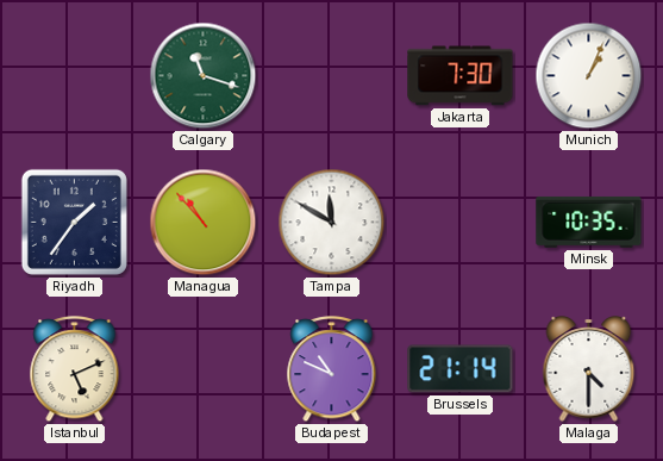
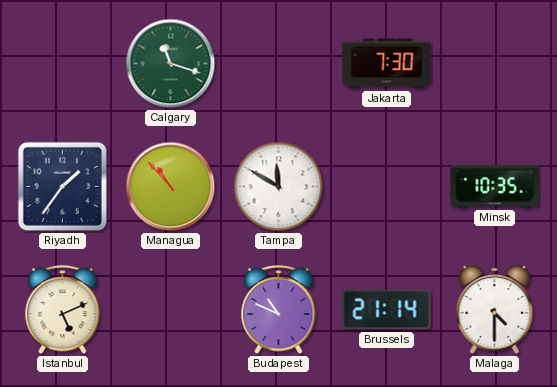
Munich: 1:04 -> none (589, 76)
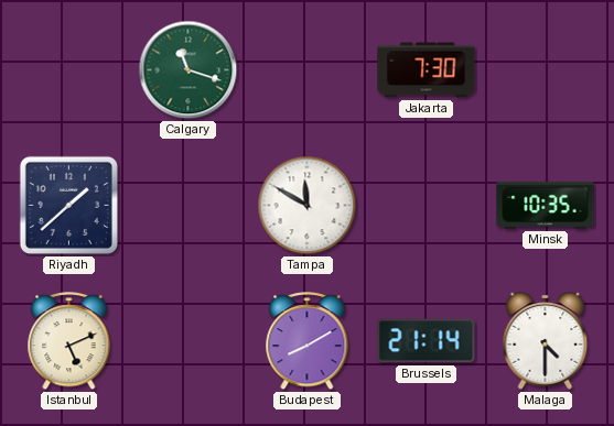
Riyadh: 1:36 -> 1:38 (68, 205)
Managua: 10:53 -> none (171, 187)
Budapest: 10:49 -> 8:10 (308, 341)
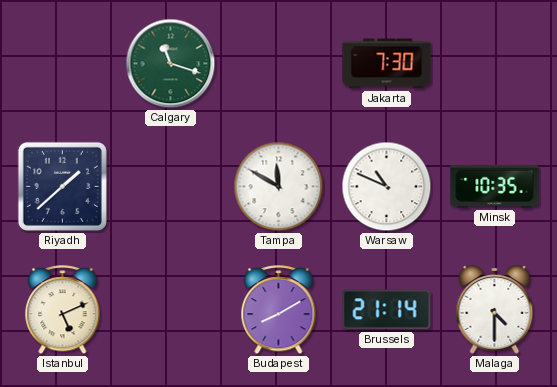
Warsaw: none -> 10:49 (387, 187)
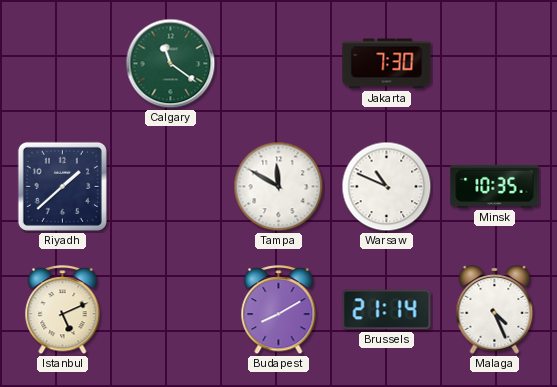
Calgary: 11:18 -> 11:21 (171, 64)
Malaga: 4:30 -> 4:26 (495, 310)
